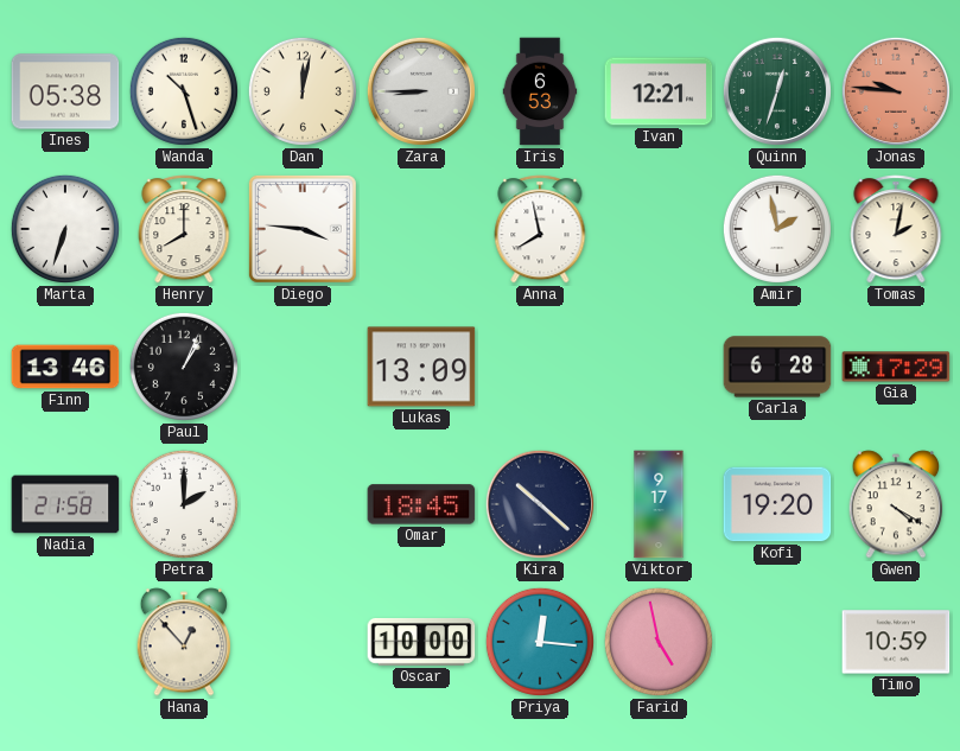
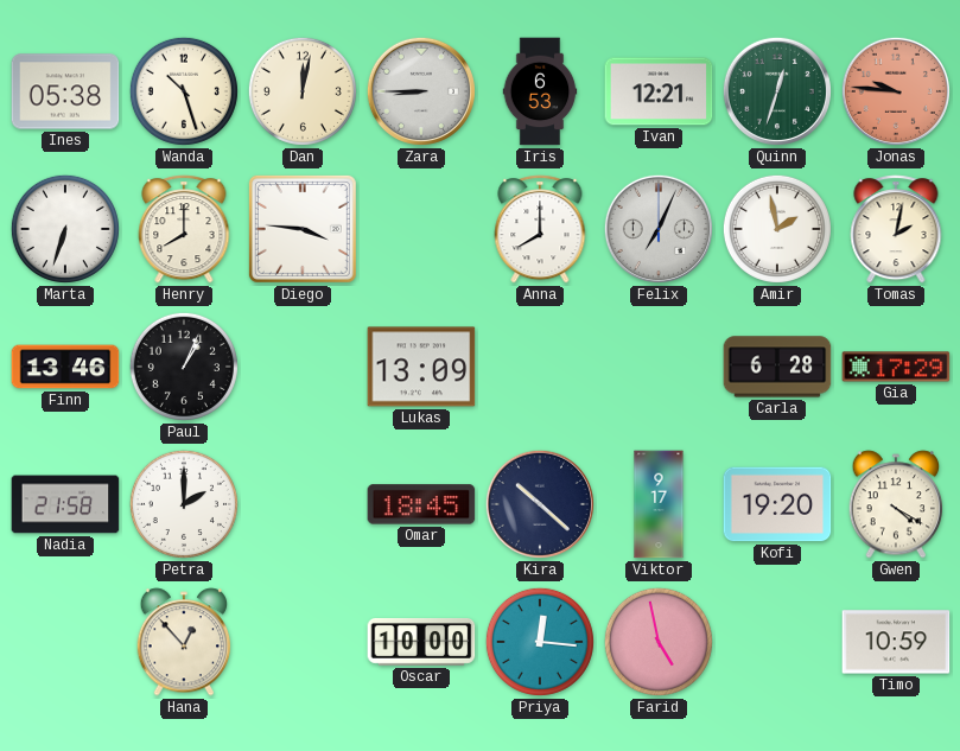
Anna: 7:58 -> 8:00 (540, 229)
Felix: none -> 7:04 (659, 229)
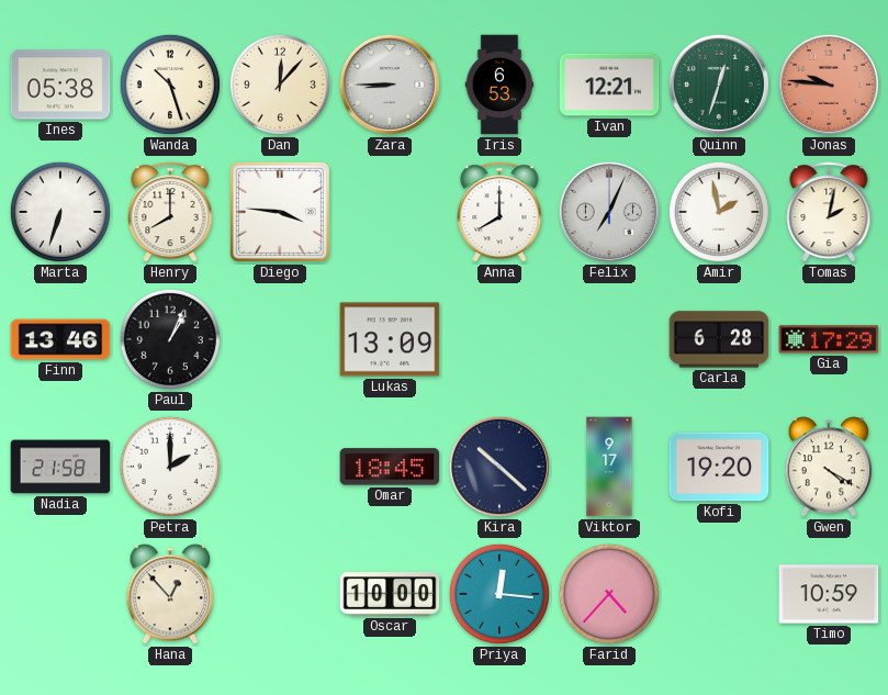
Dan: 12:02 -> 12:07 (280, 85)
Farid: 4:58 -> 4:37 (609, 594)
